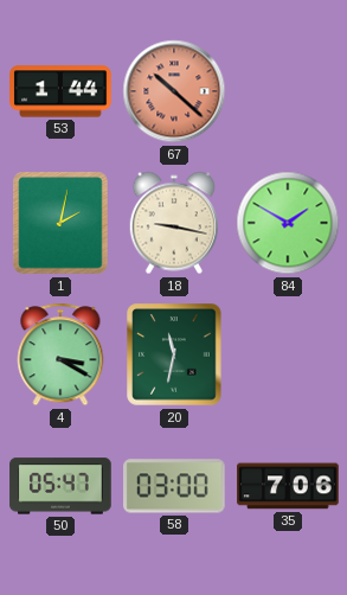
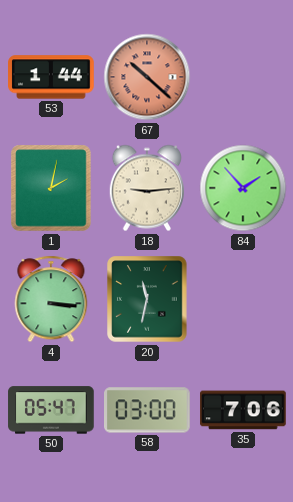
18: 9:17 -> 9:14 (147, 188)
84: 1:50 -> 1:53 (243, 188)
4: 3:20 -> 3:16 (51, 299)
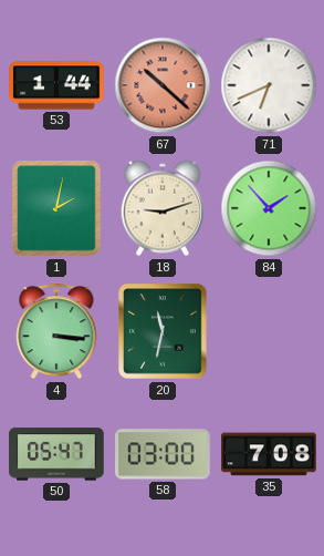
71: none -> 6:41 (269, 85)
18: 9:14 -> 9:12 (163, 208)
35: 7:06 -> 7:08 (269, 454)
